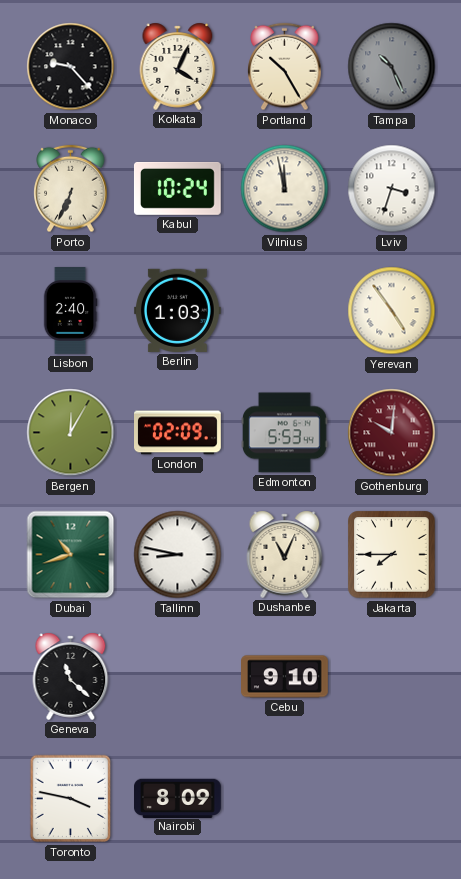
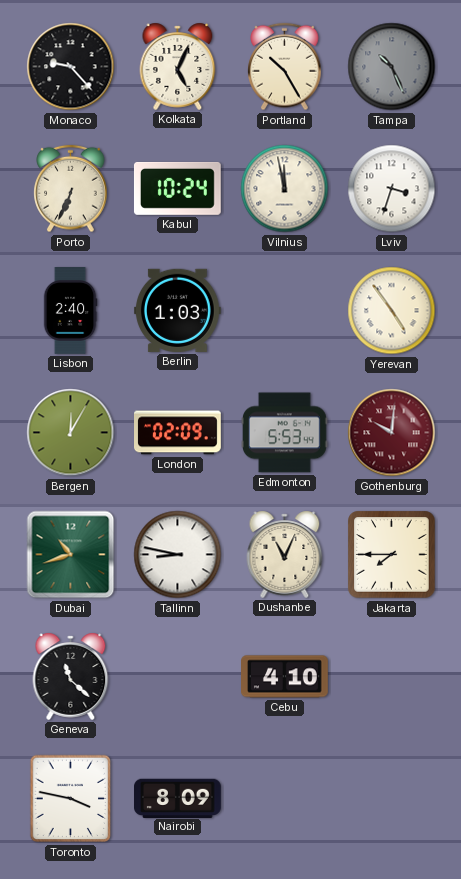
Kolkata: 4:04 -> 5:04 (178, 66)
Cebu: 9:10 -> 4:10 (285, 677)
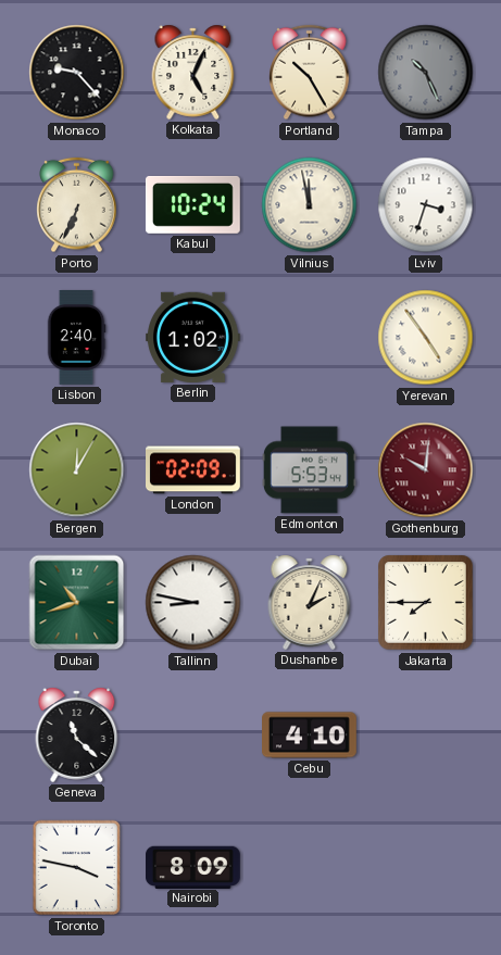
Berlin: 1:03 -> 1:02 (192, 337)
Dushanbe: 11:04 -> 2:04 (310, 602)
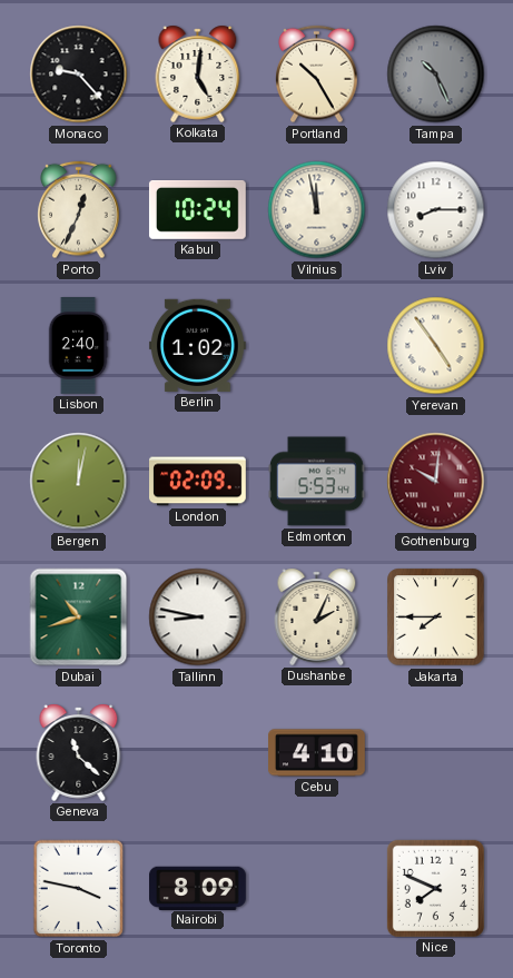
Kolkata: 5:04 -> 5:01 (198, 73)
Porto: 6:34 -> 12:34 (79, 210)
Lviv: 3:33 -> 8:15 (436, 210)
Bergen: 12:05 -> 12:02 (79, 482)
Nice: none -> 7:49 (435, 888)
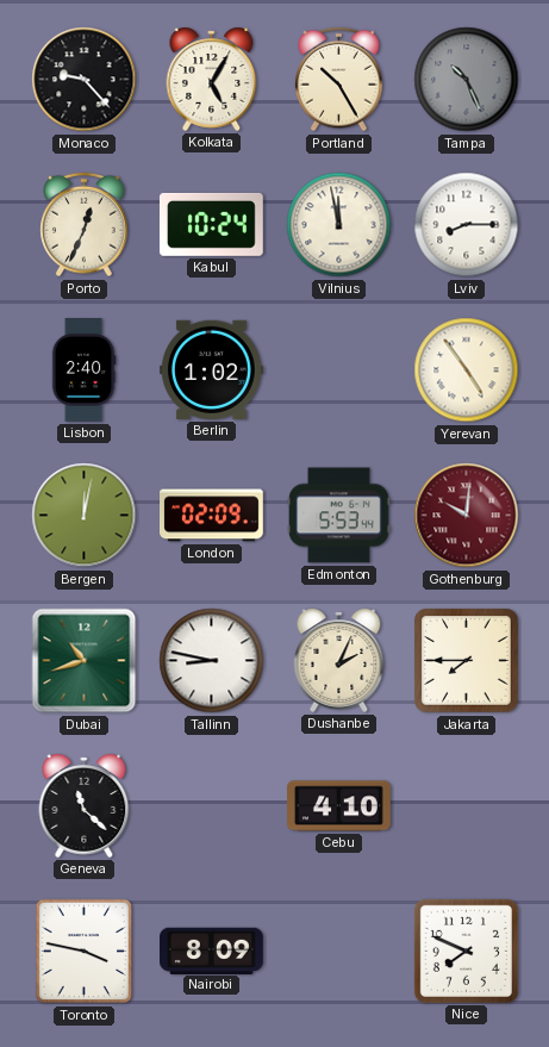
Kolkata: 5:01 -> 5:05 (212, 79)
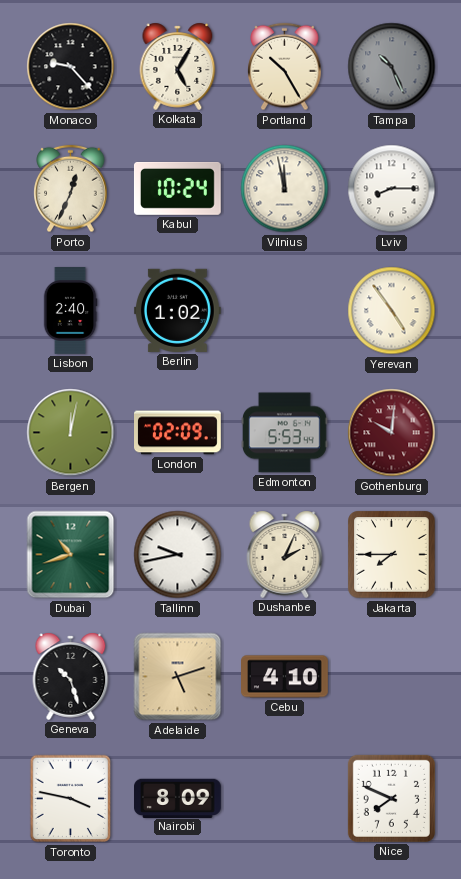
Tallinn: 8:47 -> 9:43 (178, 555)
Geneva: 11:22 -> 10:27 (71, 676)
Adelaide: none -> 5:12 (178, 677)
